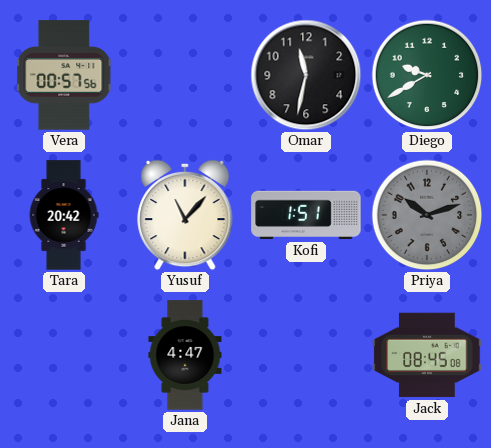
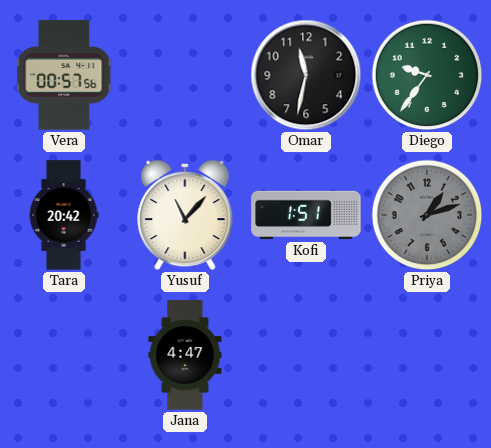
Diego: 9:40 -> 9:36 (427, 75)
Priya: 10:12 -> 1:12 (427, 215)
Jack: 08:45 -> none (427, 355)
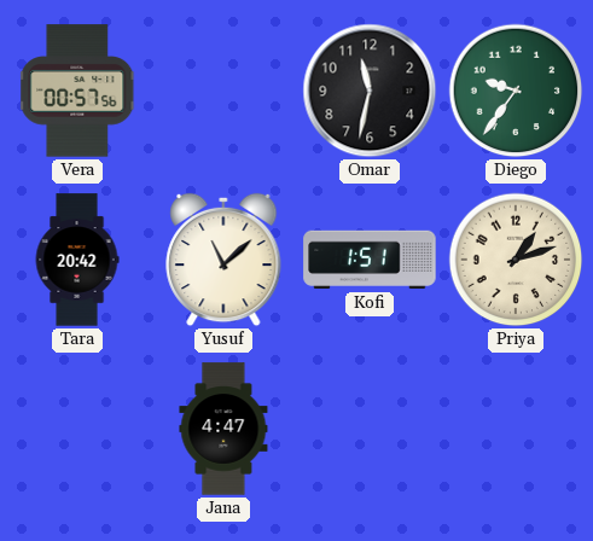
Yusuf: 11:07 -> 11:08 (223, 260)
Priya dial: grey -> cream (516, 260)
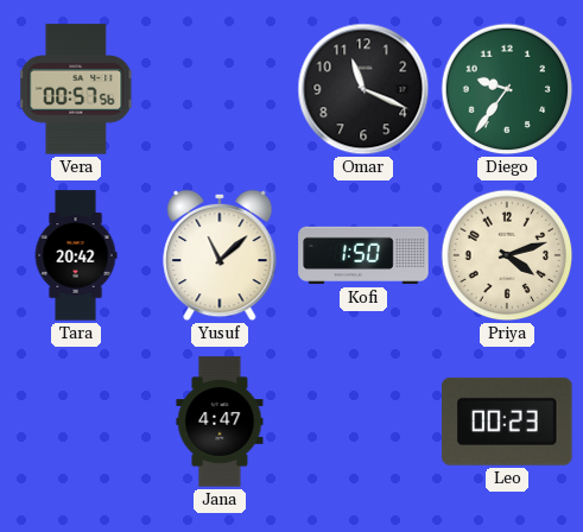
Omar: 11:32 -> 11:19 (363, 89)
Kofi: 1:51 -> 1:50 (363, 255)
Priya: 1:12 -> 4:12 (507, 255)
Leo: none -> 00:23 (507, 422)
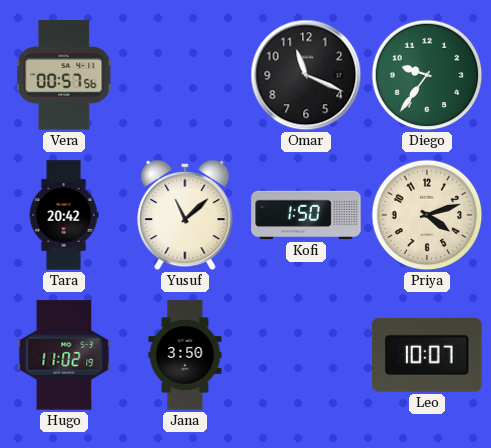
Hugo: none -> 11:02 (64, 355)
Jana: 4:47 -> 3:50 (185, 355)
Leo: 00:23 -> 10:07 (427, 355)
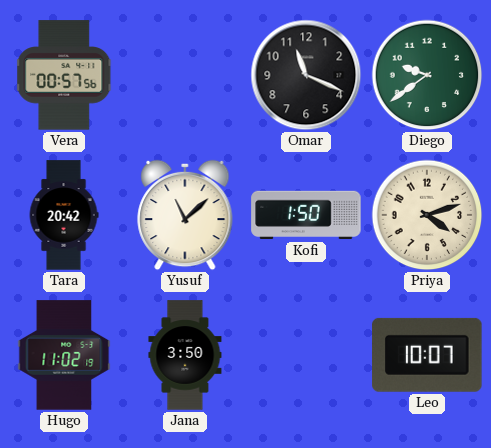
Diego: 9:36 -> 9:39 (427, 75)
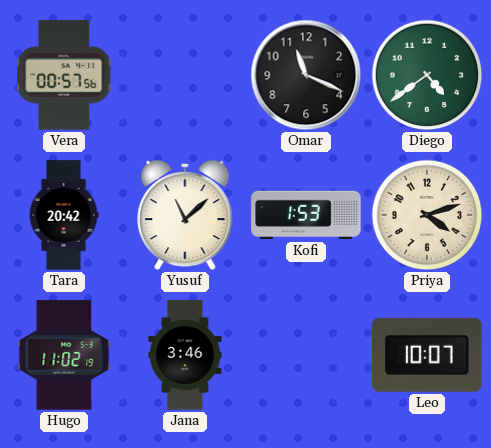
Diego: 9:39 -> 4:39 (427, 75)
Kofi: 1:50 -> 1:53 (306, 215)
Jana: 3:50 -> 3:46 (185, 355)
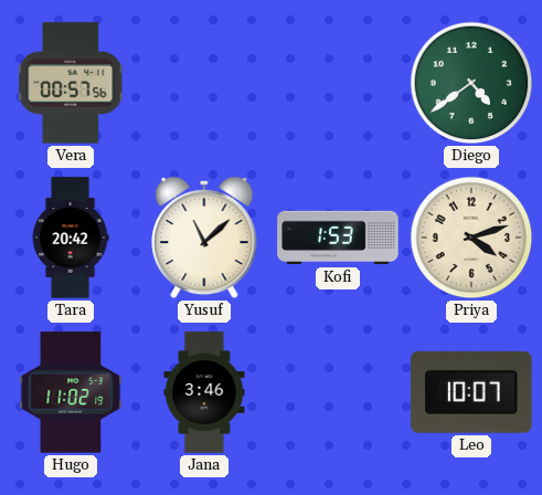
Omar: 11:19 -> none (306, 75)
